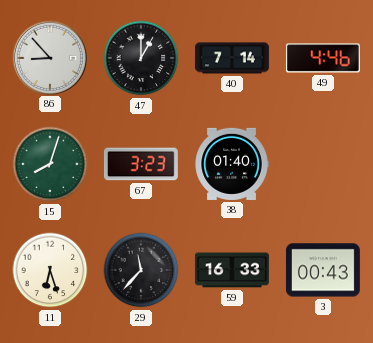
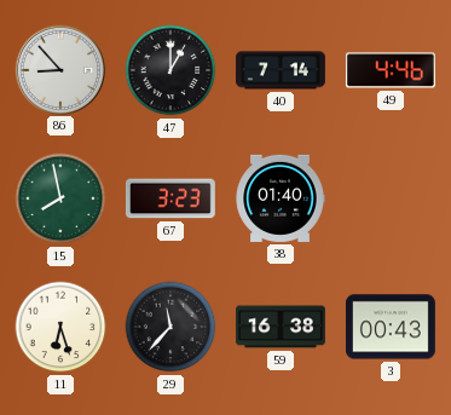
15: 8:03 -> 7:58 (60, 198)
59: 16:33 -> 16:38 (281, 327)
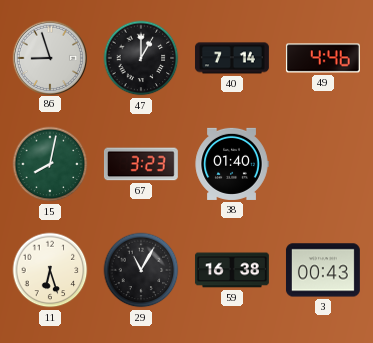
86: 8:53 -> 8:57 (49, 57)
15: 7:58 -> 8:02 (50, 164)
29: 11:37 -> 11:05 (141, 270)
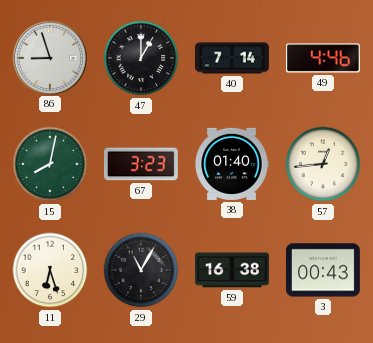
57: none -> 12:44 (323, 164)
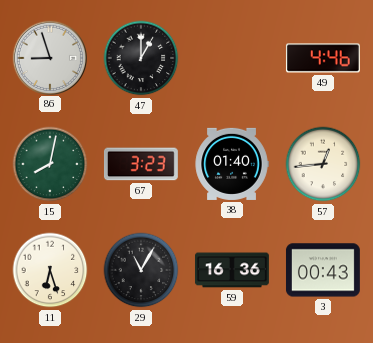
40: 7:14 -> none (232, 58)
59: 16:38 -> 16:36 (232, 270)
